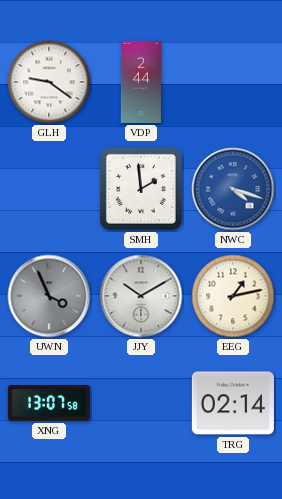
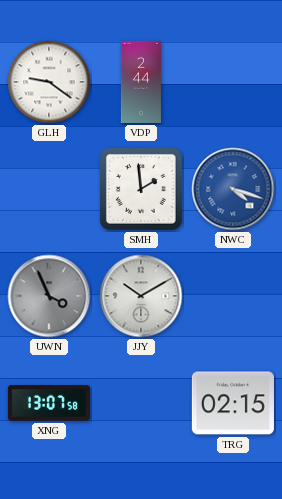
EEG: 1:13 -> none (233, 296)
TRG: 02:14 -> 02:15 (233, 403)
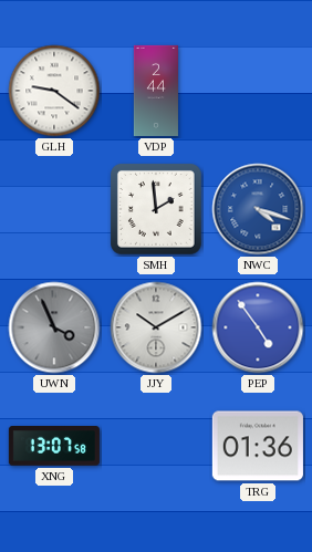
PEP: none -> 4:54 (258, 327)
TRG: 02:15 -> 01:36 (258, 446)
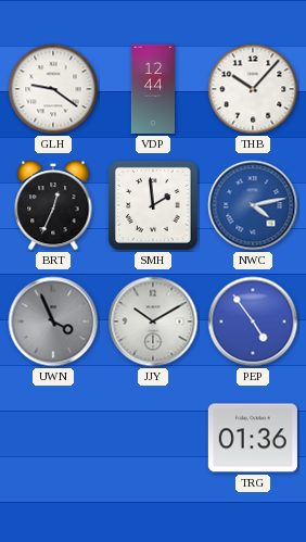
VDP: 2:44 -> 12:44 (152, 89)
THB: none -> 10:07 (253, 89)
BRT: none -> 12:34 (53, 205)
NWC: 4:18 -> 4:13 (253, 205)
XNG: 13:07 -> none (54, 447)
